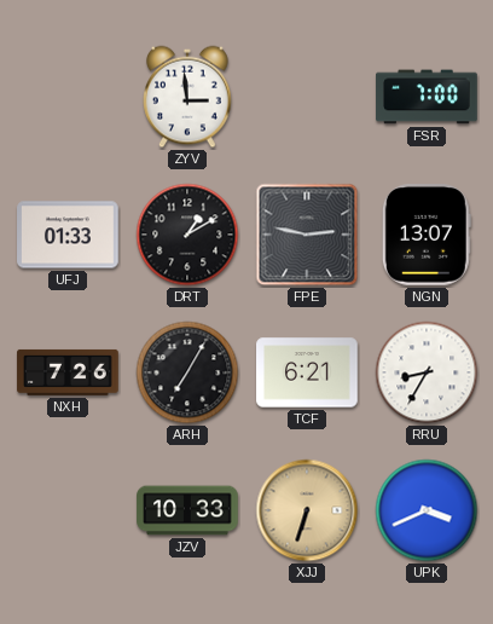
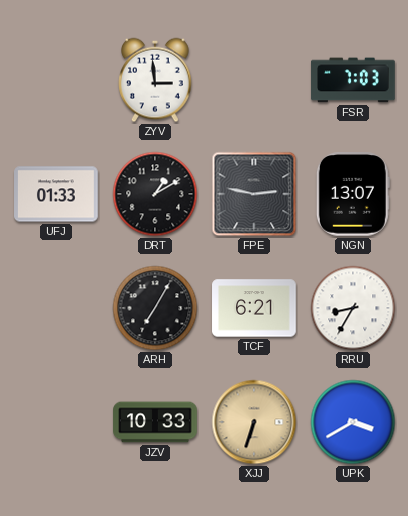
FSR: 7:00 -> 7:03 (353, 80)
NXH: 7:26 -> none (68, 372)
UPK: 3:41 -> 3:40 (353, 422)
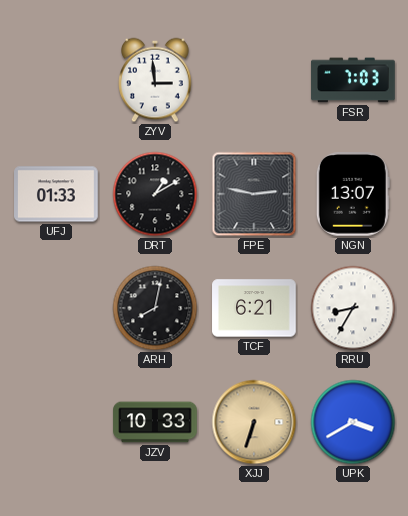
ARH: 7:05 -> 8:02 (155, 308)
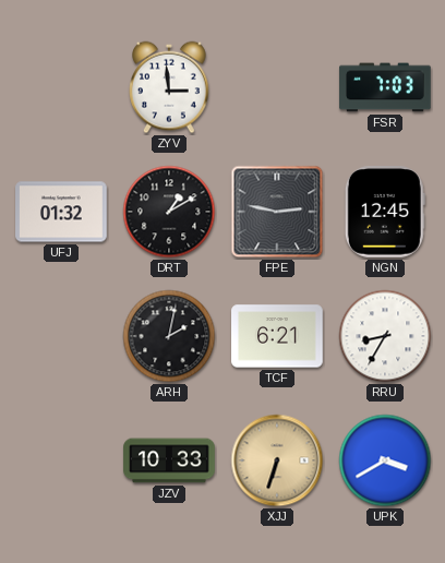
UFJ: 01:33 -> 01:32 (61, 212)
NGN: 13:07 -> 12:45 (385, 212)
ARH: 8:02 -> 2:02 (169, 336)
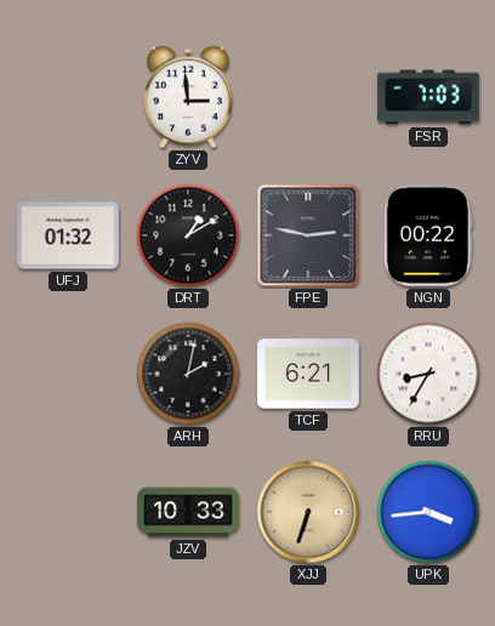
NGN: 12:45 -> 00:22 (428, 235)
UPK: 3:40 -> 3:44 (428, 512)
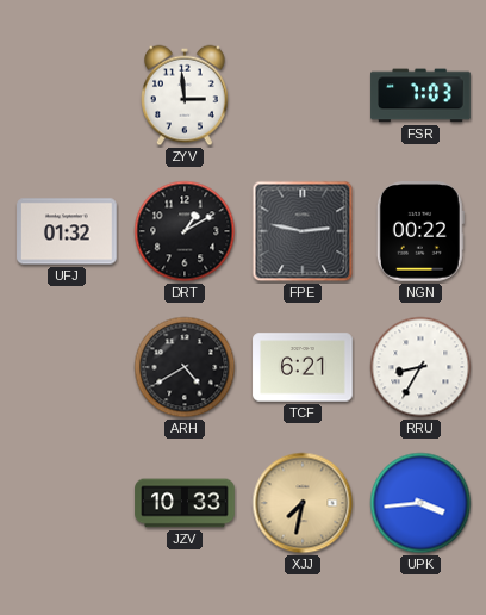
ARH: 2:02 -> 4:40 (185, 367)
XJJ: 6:33 -> 7:32 (303, 503)
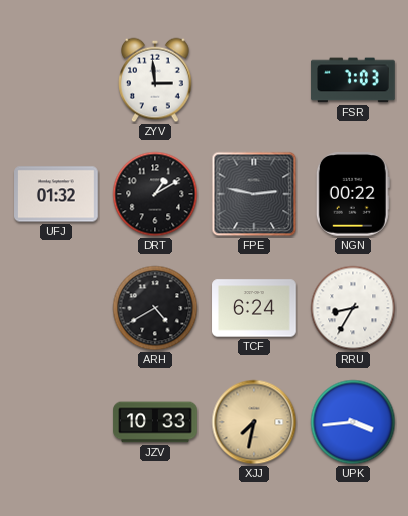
TCF: 6:21 -> 6:24 (254, 308)
